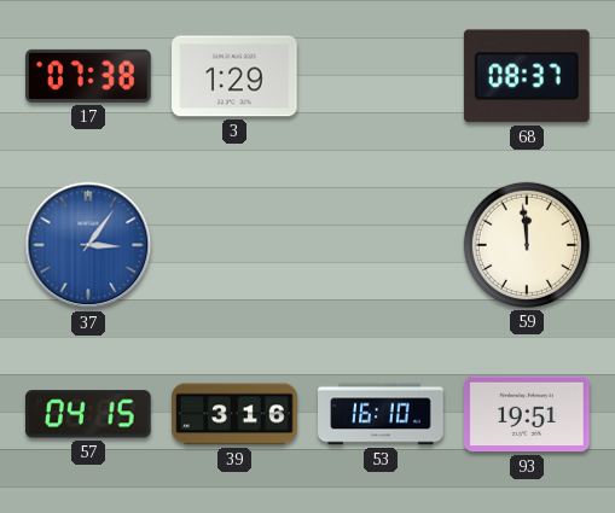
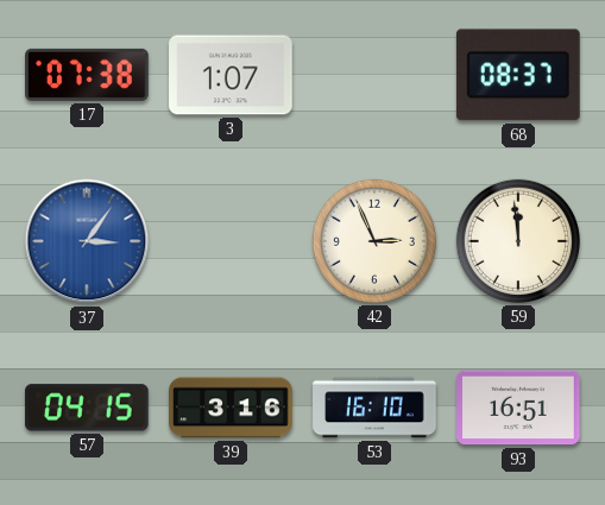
3: 1:29 -> 1:07 (231, 75)
42: none -> 2:56 (374, 241)
93: 19:51 -> 16:51 (518, 408)
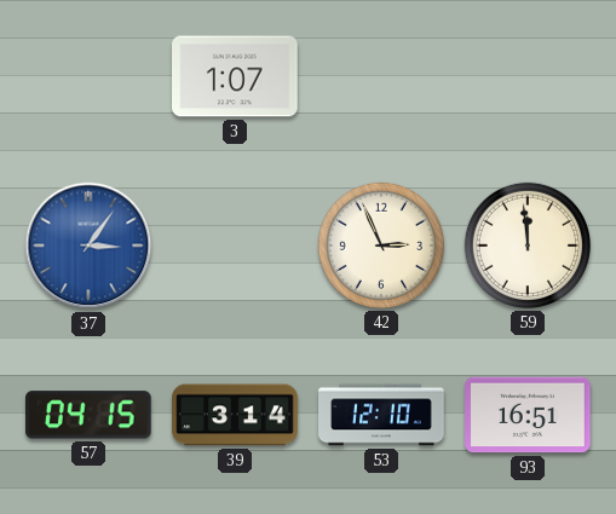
17: 07:38 -> none (88, 75)
68: 08:37 -> none (518, 75)
39: 3:16 -> 3:14 (235, 415)
53: 16:10 -> 12:10 (381, 415)
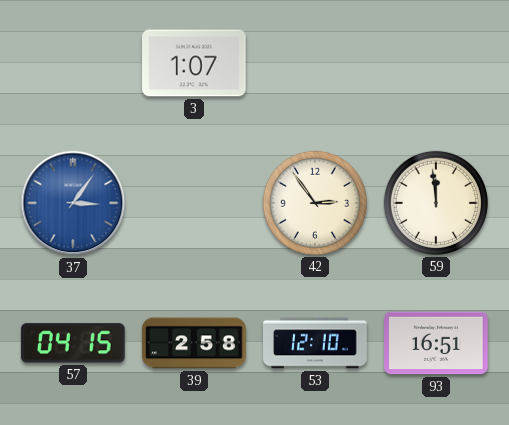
42: 2:56 -> 2:54 (315, 203)
39: 3:14 -> 2:58 (194, 343)
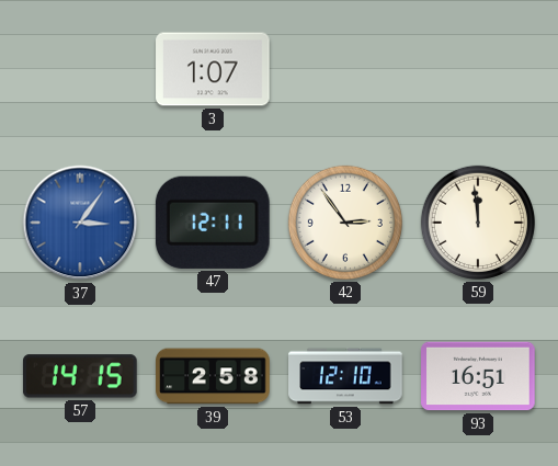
47: none -> 12:11 (213, 223)
57: 04:15 -> 14:15 (80, 376)
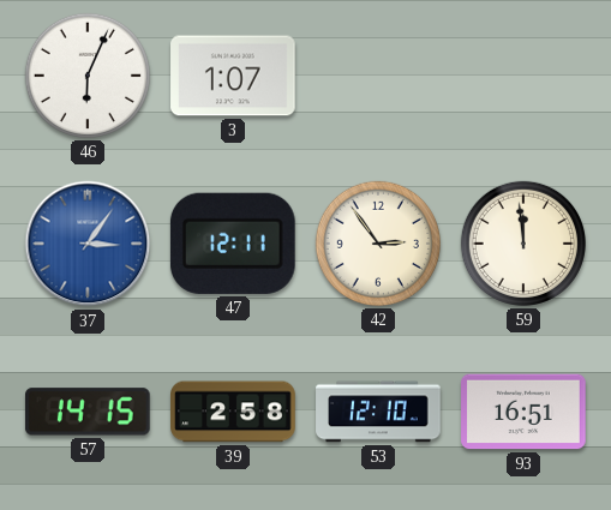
46: none -> 6:04 (88, 76)
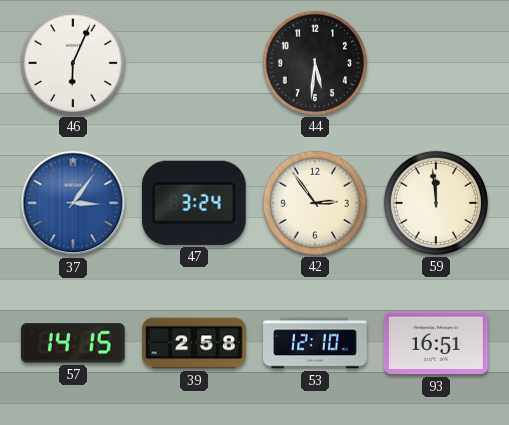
3: 1:07 -> none (233, 76)
44: none -> 5:31 (315, 63)
47: 12:11 -> 3:24 (194, 203)
